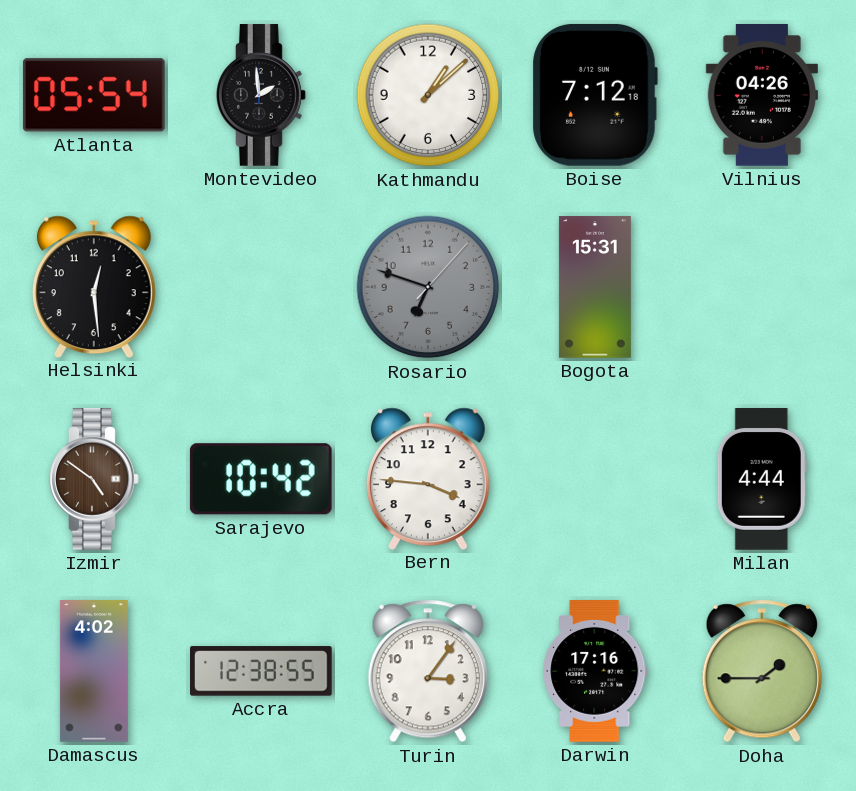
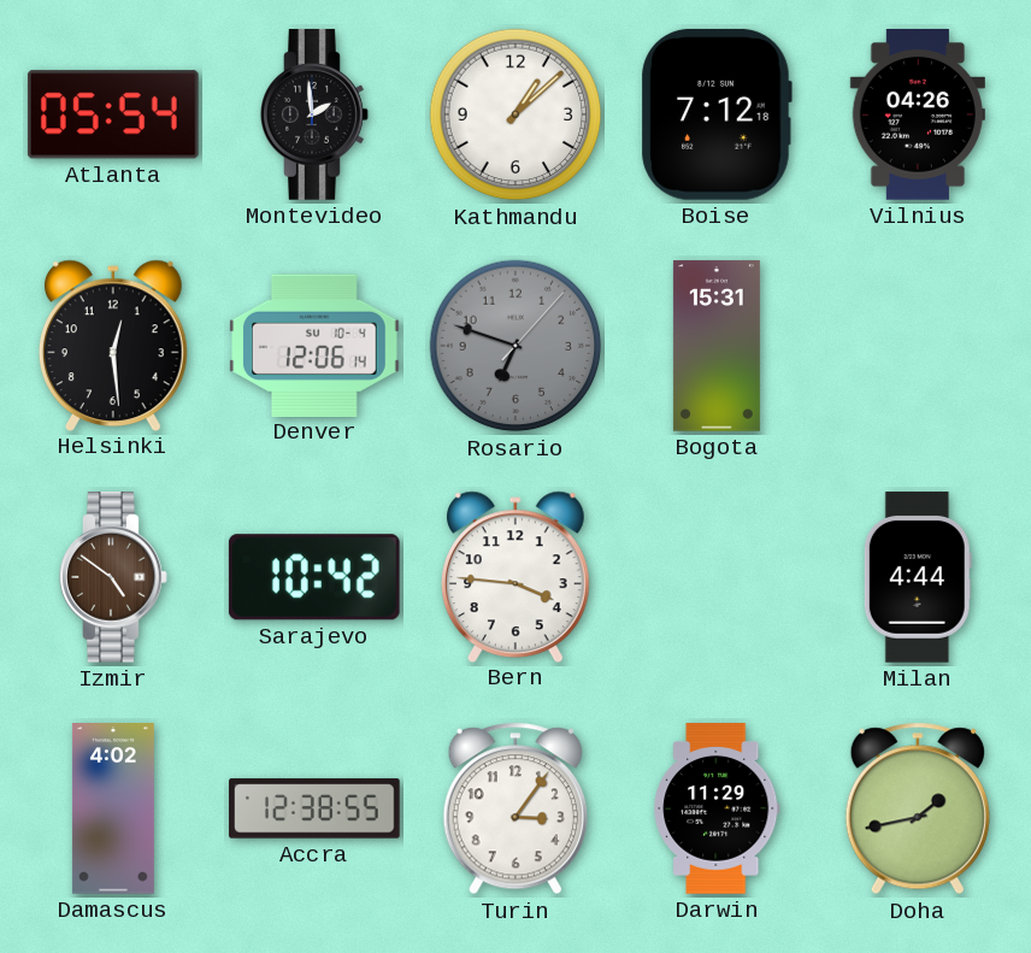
Denver: none -> 12:06 (316, 345)
Darwin: 17:16 -> 11:29 (717, 808)
Doha: 1:45 -> 1:43 (918, 808)
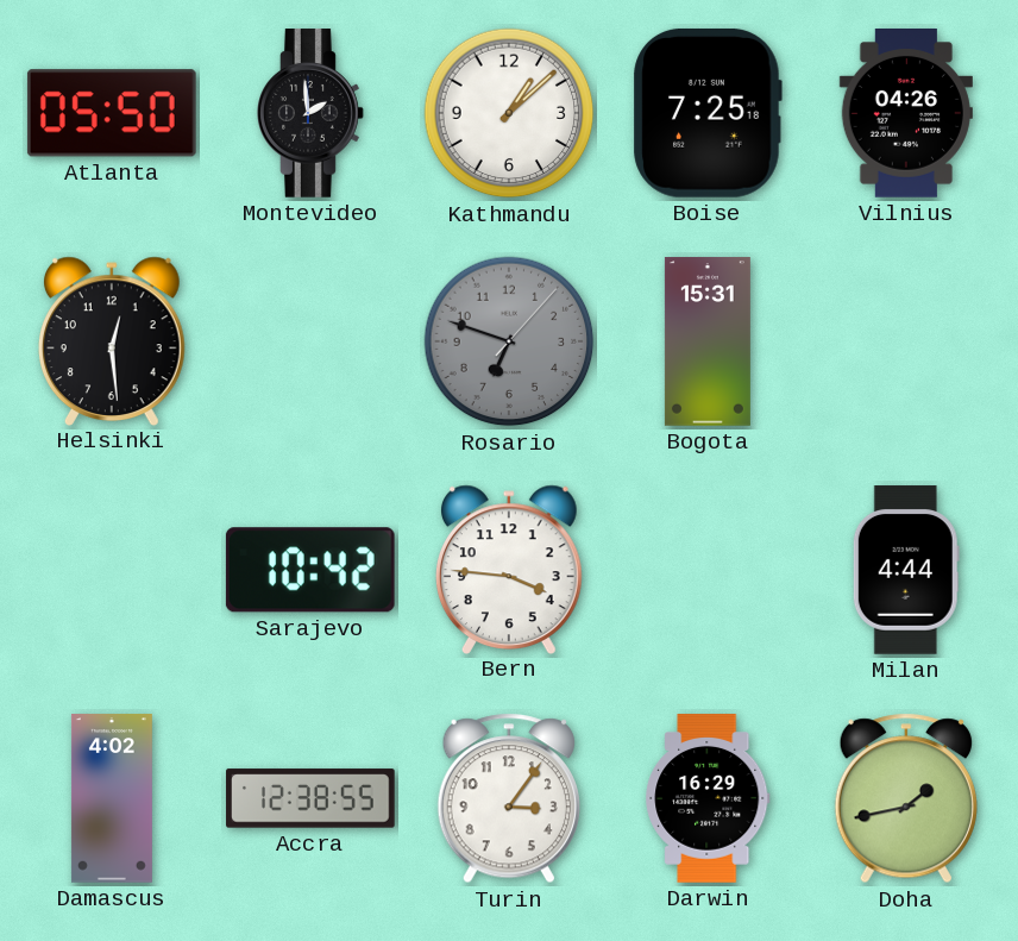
Atlanta: 05:54 -> 05:50 (112, 113)
Boise: 7:12 -> 7:25 (708, 113)
Denver: 12:06 -> none (316, 345)
Izmir: 4:51 -> none (113, 577)
Darwin: 11:29 -> 16:29 (708, 798)
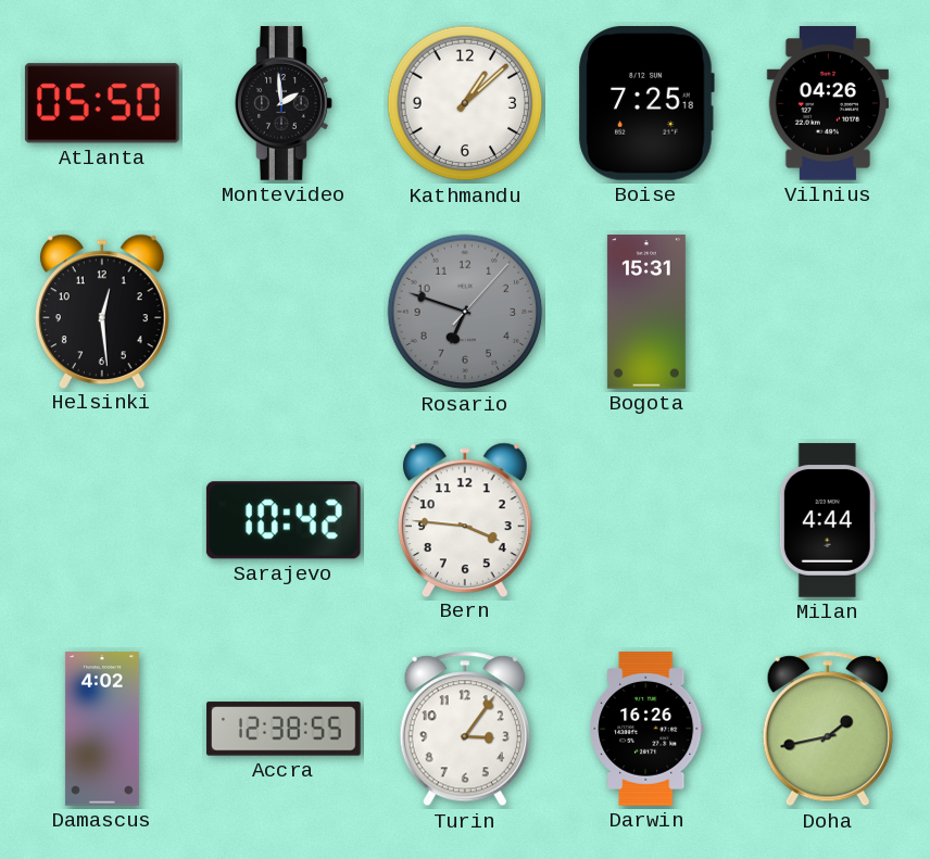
Darwin: 16:29 -> 16:26 (646, 729)
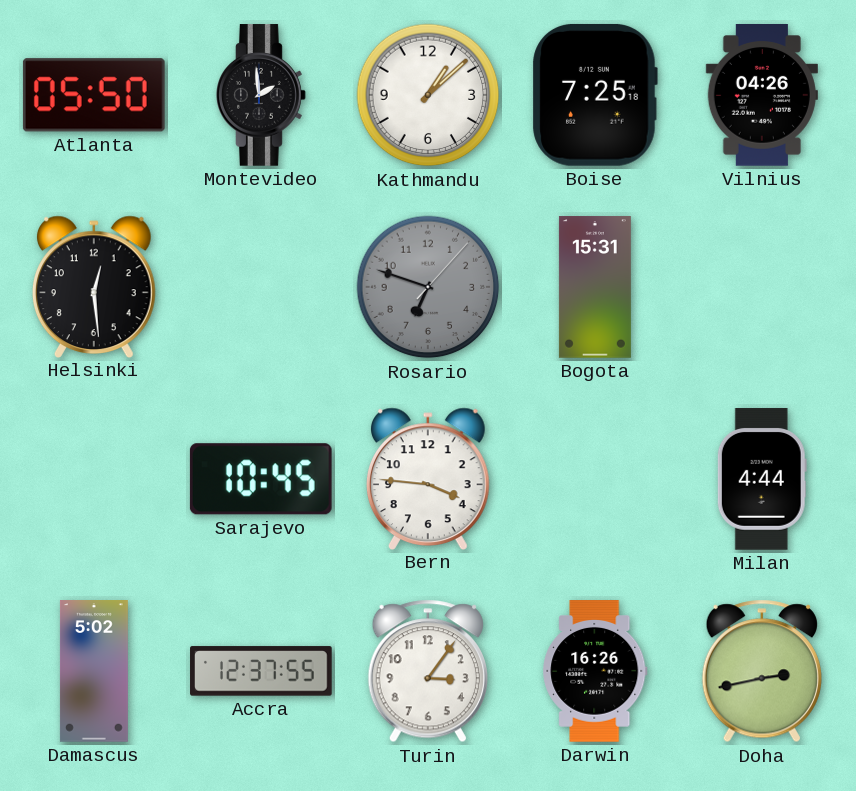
Sarajevo: 10:42 -> 10:45 (261, 479)
Damascus: 4:02 -> 5:02 (94, 671)
Accra: 12:38 -> 12:37 (261, 671)
Doha: 1:43 -> 2:43 (762, 671)
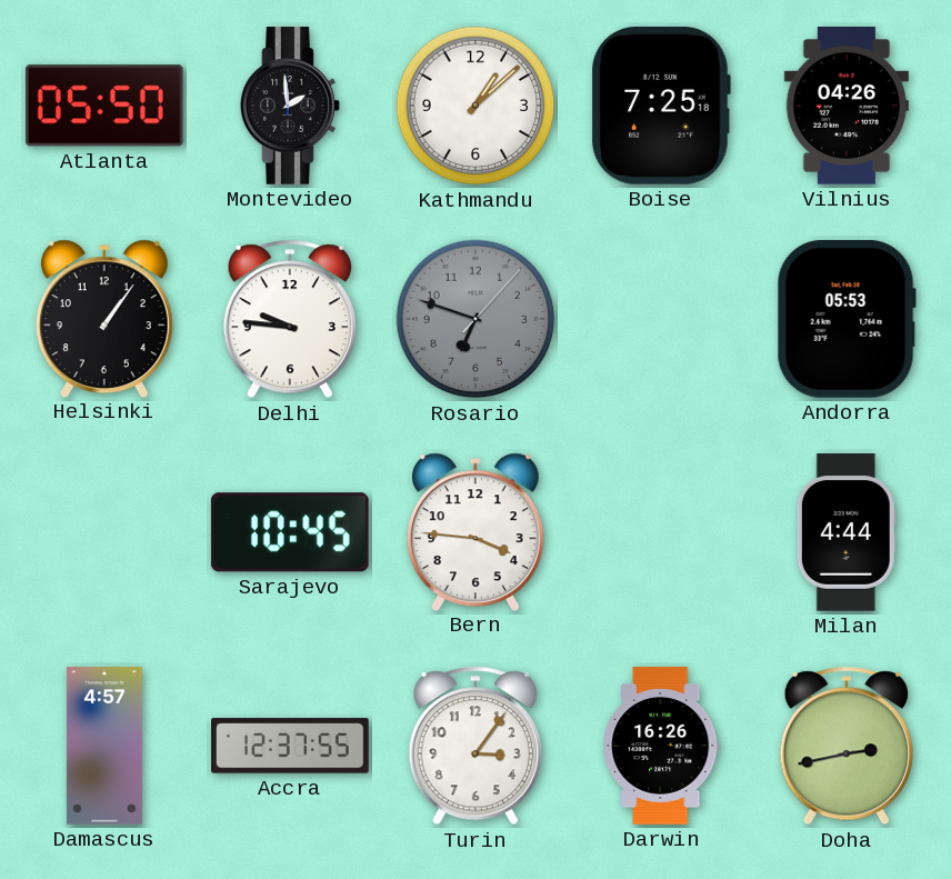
Helsinki: 12:29 -> 1:06 (104, 318)
Delhi: none -> 9:46 (290, 319)
Bogota: 15:31 -> none (595, 287)
Andorra: none -> 05:53 (847, 319)
Damascus: 5:02 -> 4:57 (104, 746)
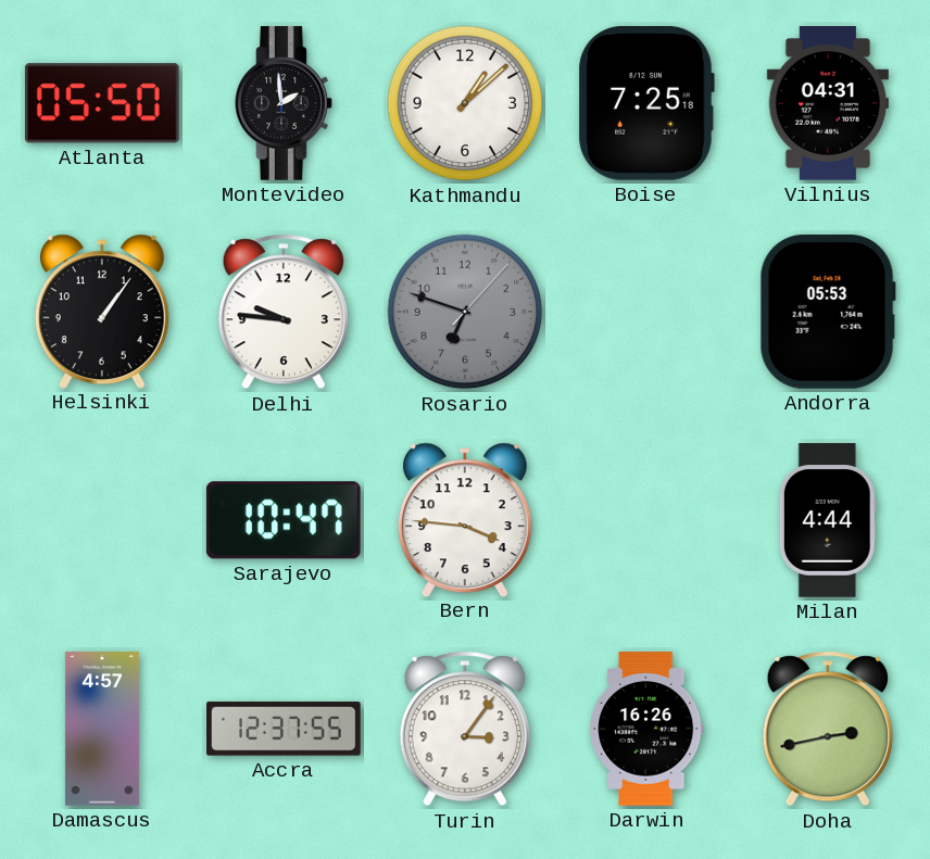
Vilnius: 04:26 -> 04:31 (828, 103)
Sarajevo: 10:45 -> 10:47 (284, 520)
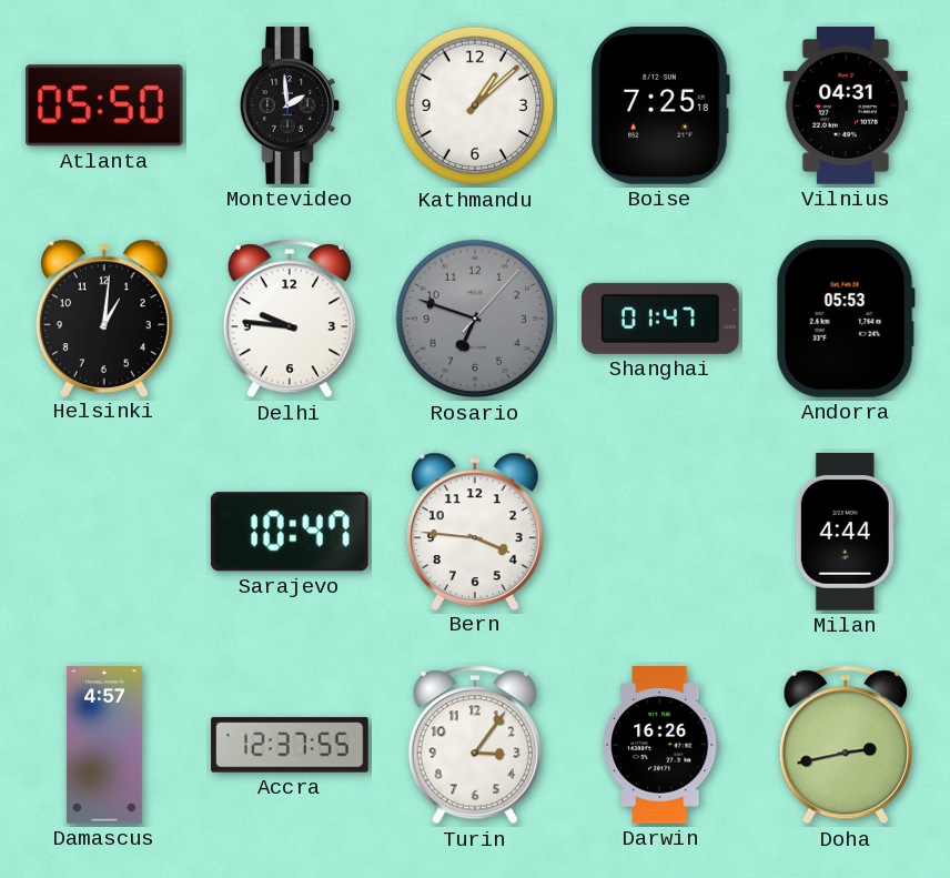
Helsinki: 1:06 -> 1:01 (104, 317)
Shanghai: none -> 01:47 (660, 319)
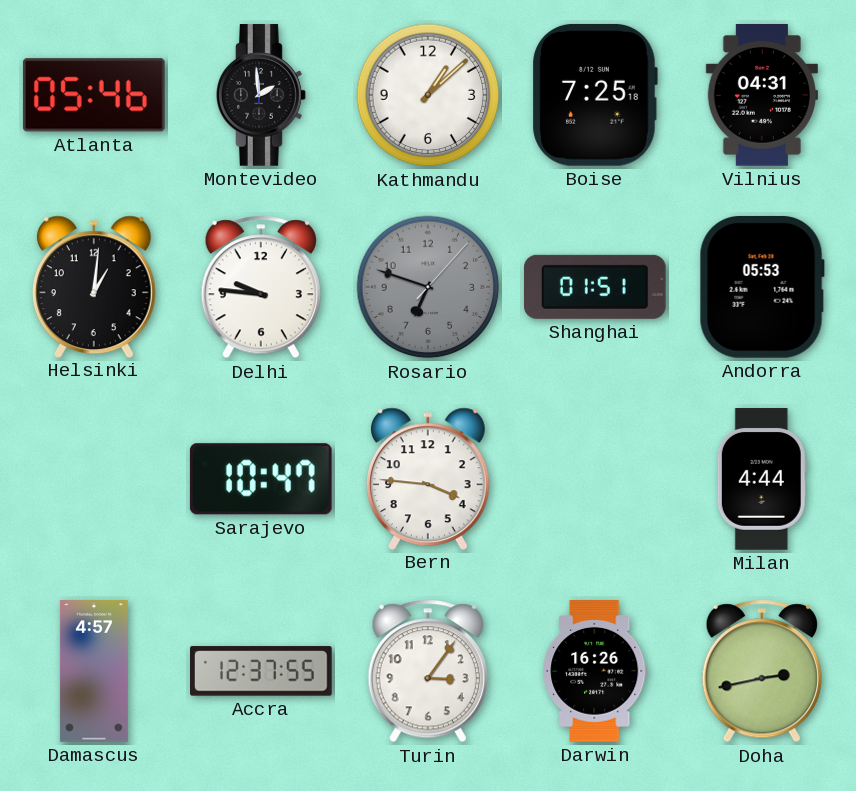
Atlanta: 05:50 -> 05:46 (94, 95)
Shanghai: 01:47 -> 01:51 (595, 287)
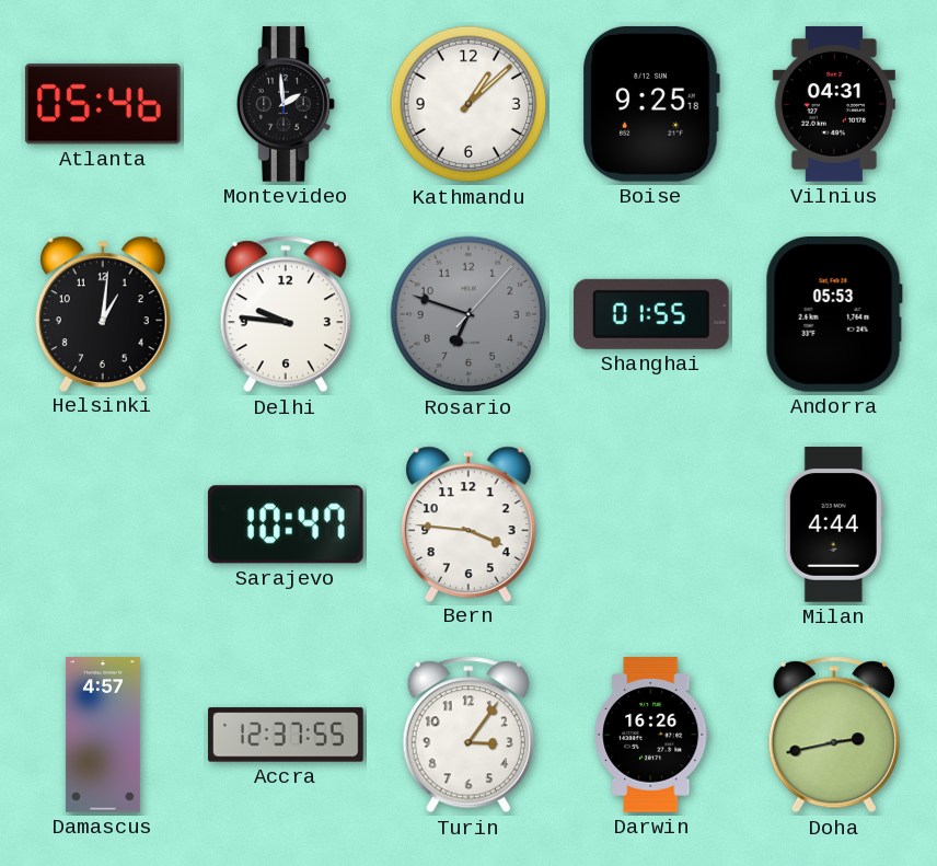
Boise: 7:25 -> 9:25 (651, 104)
Shanghai: 01:51 -> 01:55 (651, 314)
